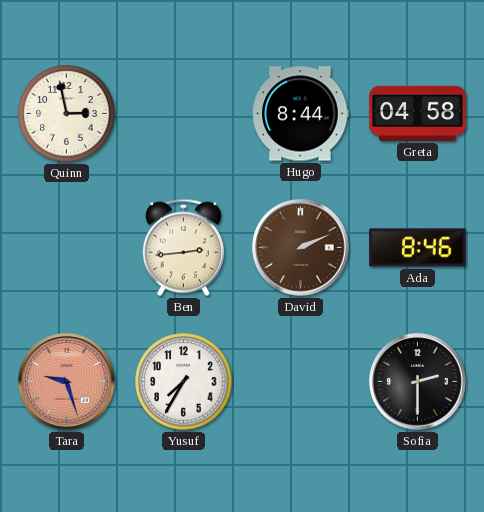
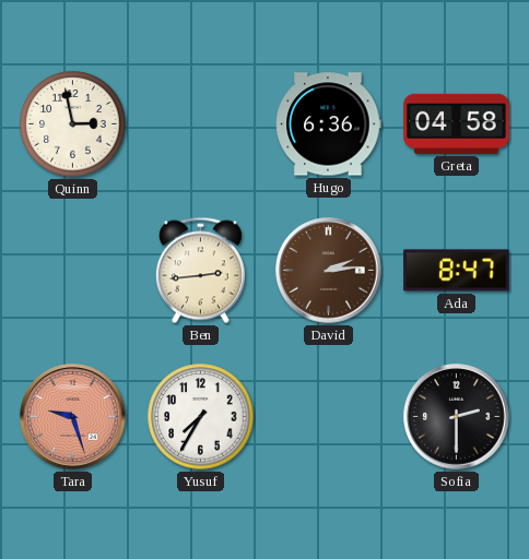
Hugo: 8:44 -> 6:36 (329, 124)
David: 2:11 -> 2:14 (329, 271)
Ada: 8:46 -> 8:47 (457, 271)
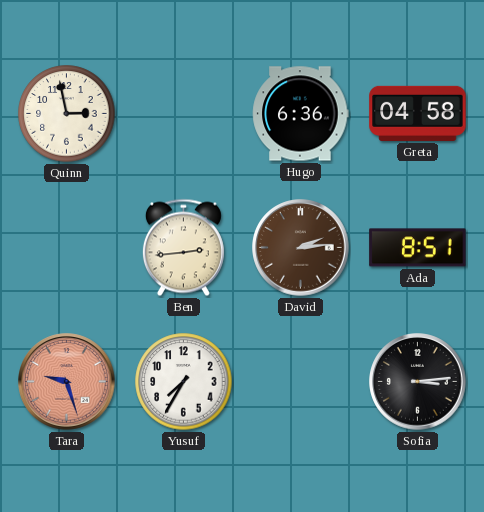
Ada: 8:47 -> 8:51 (418, 248)
Sofia: 2:30 -> 3:14 (418, 382)
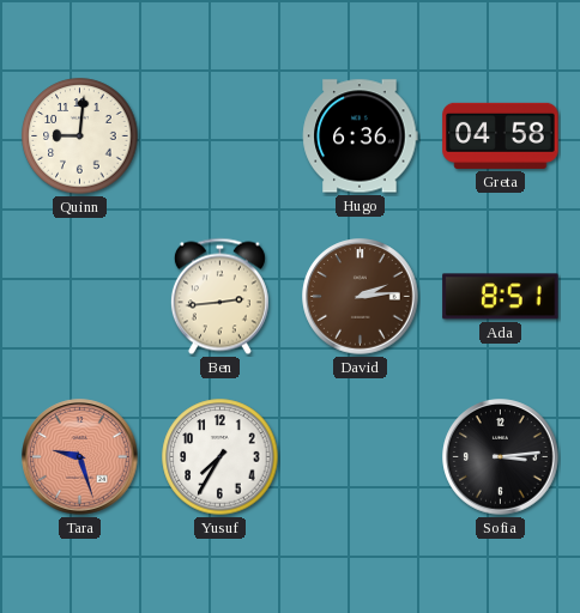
Quinn: 2:58 -> 9:01 (80, 136)
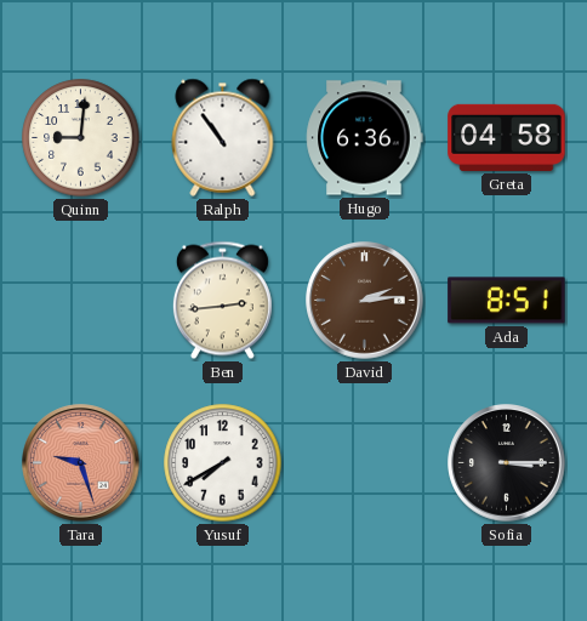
Ralph: none -> 10:54 (223, 137)
Yusuf: 7:35 -> 7:40 (223, 463)
Sofia: 3:14 -> 3:15 (507, 463)
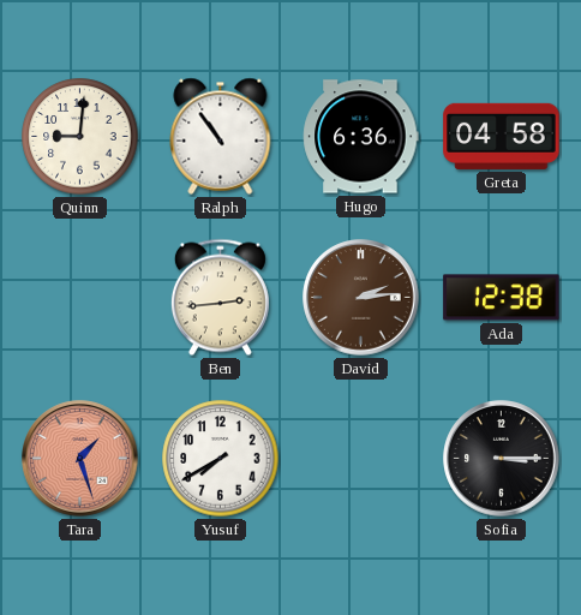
Ada: 8:51 -> 12:38 (502, 298)
Tara: 9:27 -> 1:27 (80, 459)
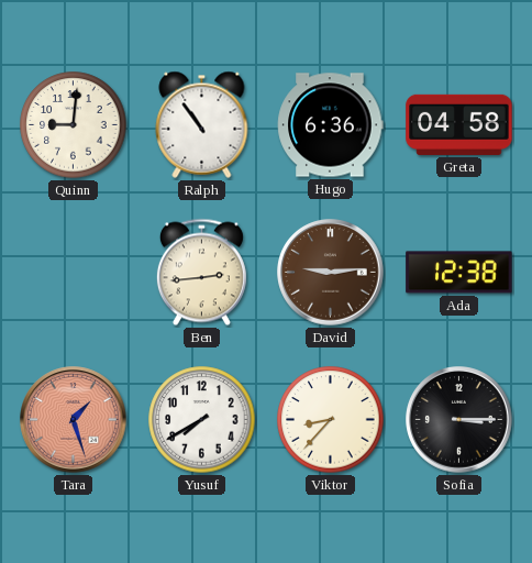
David: 2:14 -> 9:14 (331, 273)
Viktor: none -> 8:37 (331, 420)
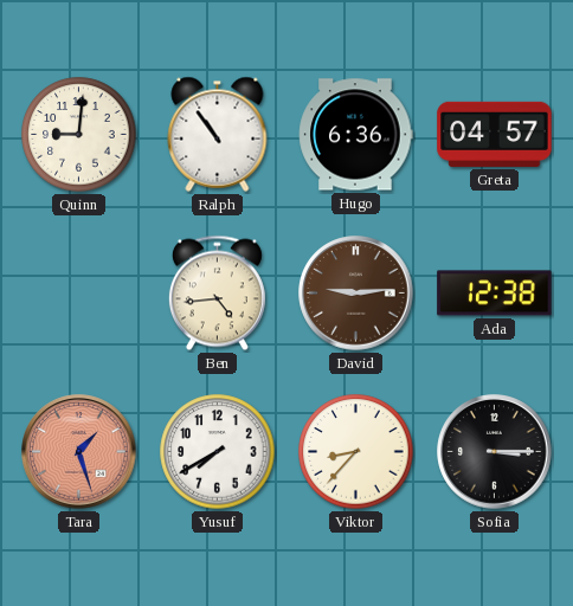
Greta: 04:58 -> 04:57 (495, 134)
Ben: 2:44 -> 4:44 (217, 294)
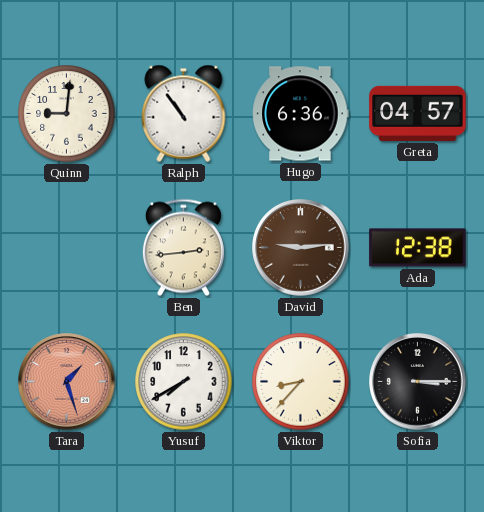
Ben: 4:44 -> 2:44 (183, 248)
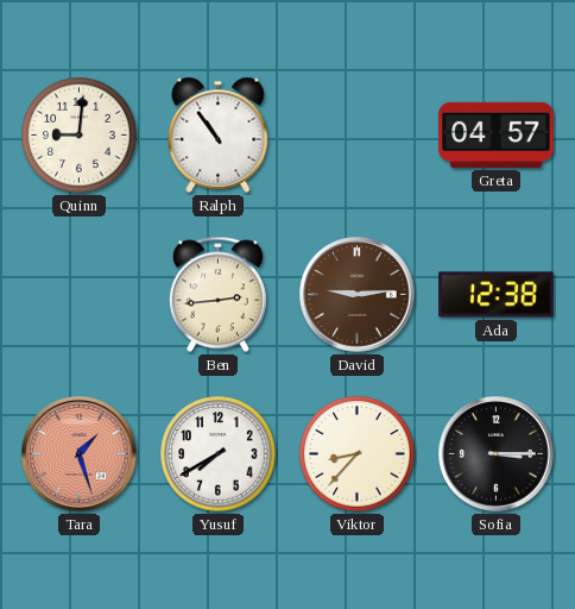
Hugo: 6:36 -> none (301, 114)
